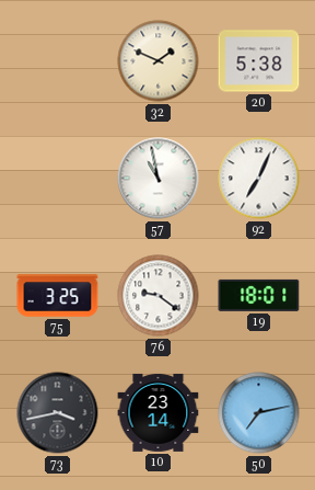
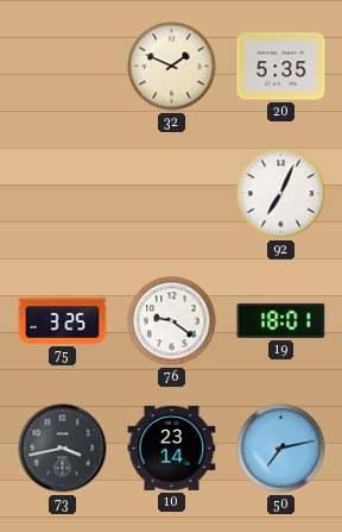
20: 5:38 -> 5:35 (281, 67)
57: 10:58 -> none (159, 179)
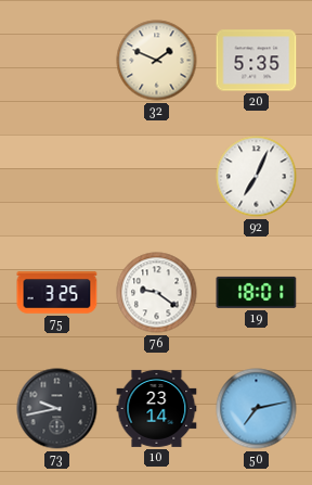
73: 3:43 -> 9:43 (57, 409)
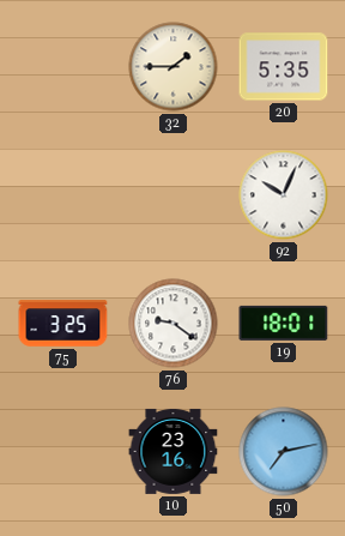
32: 1:49 -> 1:45 (174, 67)
92: 7:04 -> 10:04 (284, 195)
73: 9:43 -> none (57, 409)
10: 23:14 -> 23:16 (174, 451)
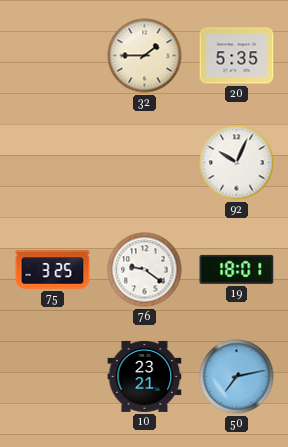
10: 23:16 -> 23:21 (145, 376)
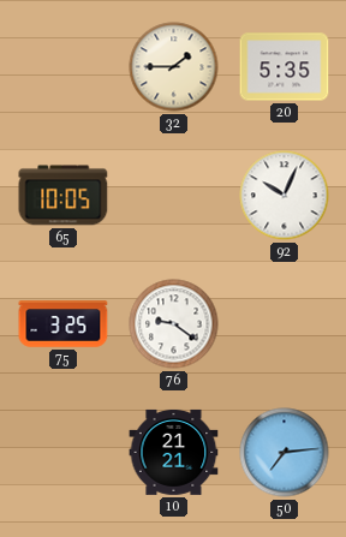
65: none -> 10:05 (64, 196)
19: 18:01 -> none (237, 269)
10: 23:21 -> 21:21 (174, 452)
50: 7:13 -> 7:14 (285, 453)
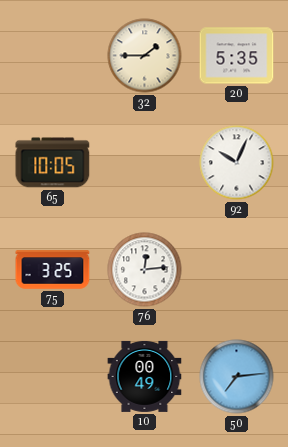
76: 9:21 -> 12:14 (145, 270)
10: 21:21 -> 00:49 (145, 376)
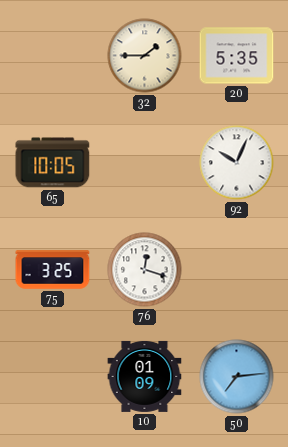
76: 12:14 -> 12:18 (145, 270)
10: 00:49 -> 01:09 (145, 376)
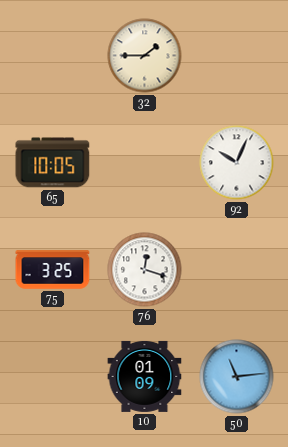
20: 5:35 -> none (237, 56)
50: 7:14 -> 11:14 (237, 377)
